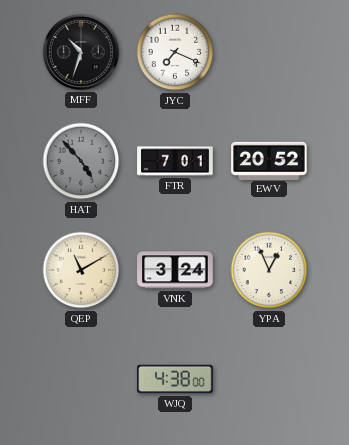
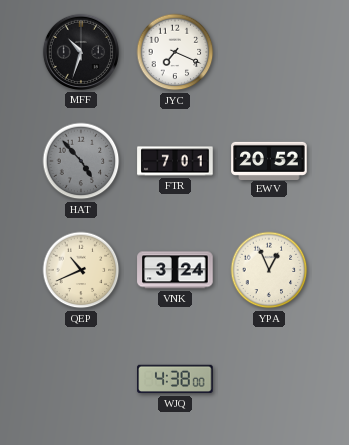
QEP: 11:10 -> 10:41 (81, 270)
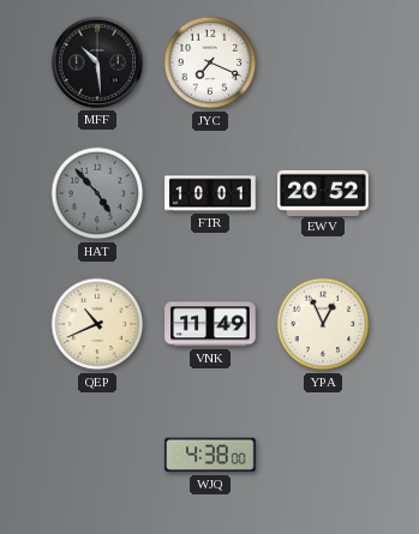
MFF: 10:33 -> 10:29 (97, 62)
FTR: 7:01 -> 10:01 (210, 193)
VNK: 3:24 -> 11:49 (210, 324)
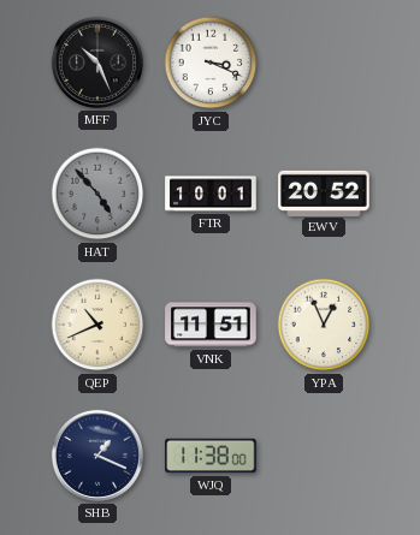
MFF: 10:29 -> 10:26 (97, 63)
JYC: 7:19 -> 3:19 (211, 63)
VNK: 11:49 -> 11:51 (211, 325)
SHB: none -> 1:19 (97, 456)
WJQ: 4:38 -> 11:38 (211, 456)
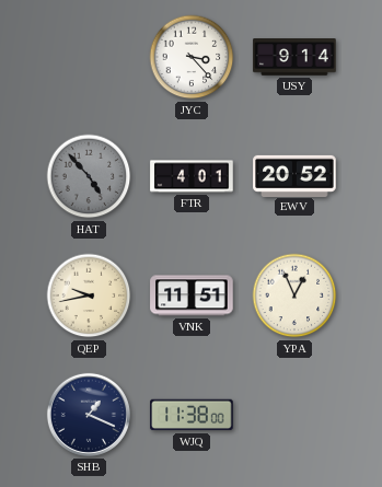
MFF: 10:26 -> none (97, 63)
JYC: 3:19 -> 3:23 (192, 57)
USY: none -> 9:14 (294, 57)
FTR: 10:01 -> 4:01 (192, 176)
QEP: 10:41 -> 9:43 (89, 295)
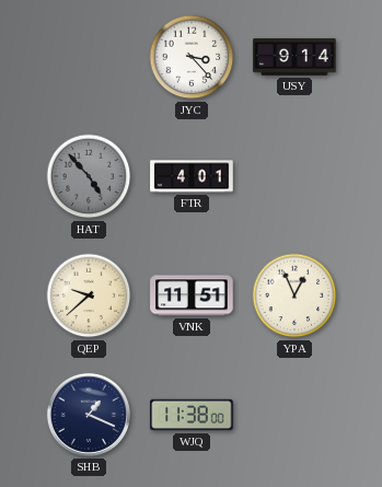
EWV: 20:52 -> none (294, 175)
QEP: 9:43 -> 9:38 (89, 295)
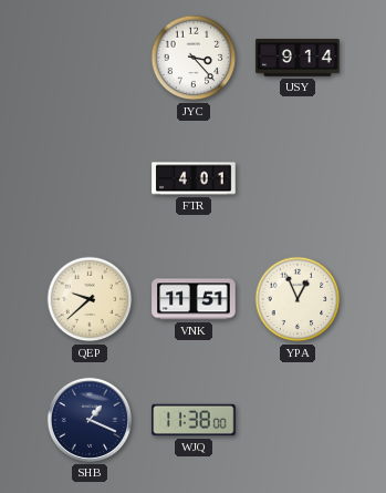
HAT: 4:53 -> none (89, 176)
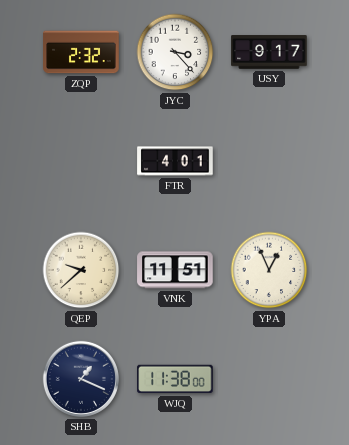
ZQP: none -> 2:32 (81, 52)
USY: 9:14 -> 9:17 (269, 52)
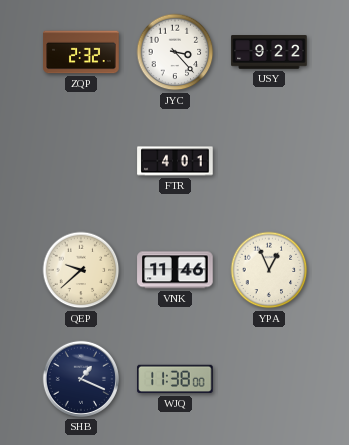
USY: 9:17 -> 9:22 (269, 52)
VNK: 11:51 -> 11:46 (175, 270)
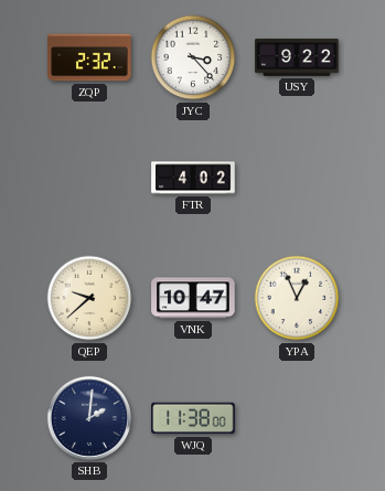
FTR: 4:01 -> 4:02 (193, 178)
VNK: 11:46 -> 10:47 (193, 298)
SHB: 1:19 -> 2:01 (89, 418)
